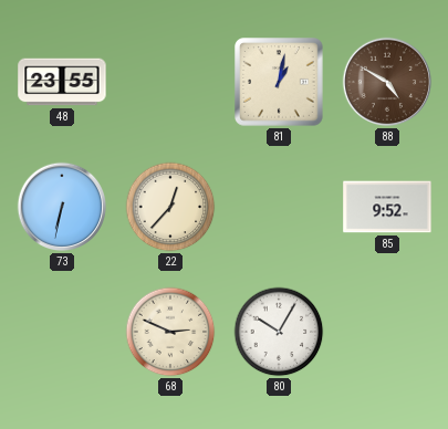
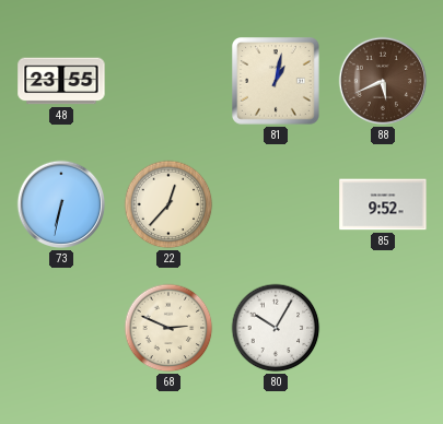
88: 4:50 -> 5:41 (383, 81)
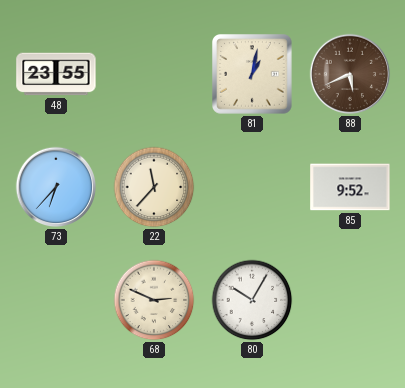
73: 6:32 -> 6:37 (56, 187)
22: 12:37 -> 11:37 (154, 187)
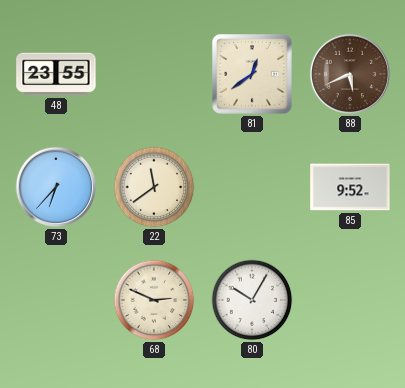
81: 1:02 -> 12:39 (252, 74)
22: 11:37 -> 11:39 (154, 187)
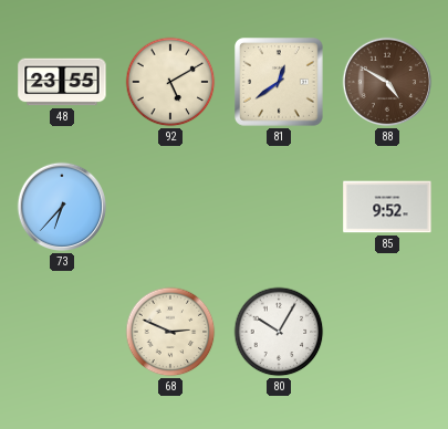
92: none -> 5:10 (170, 82)
88: 5:41 -> 4:50 (387, 82)
22: 11:39 -> none (154, 187)
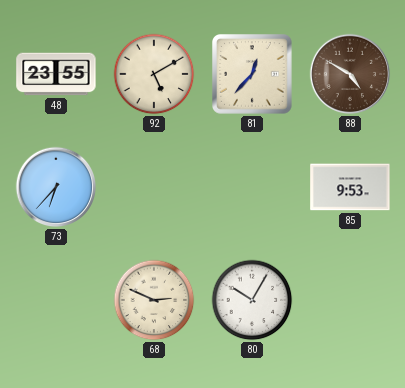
81: 12:39 -> 12:37 (252, 74)
85: 9:52 -> 9:53 (350, 187)
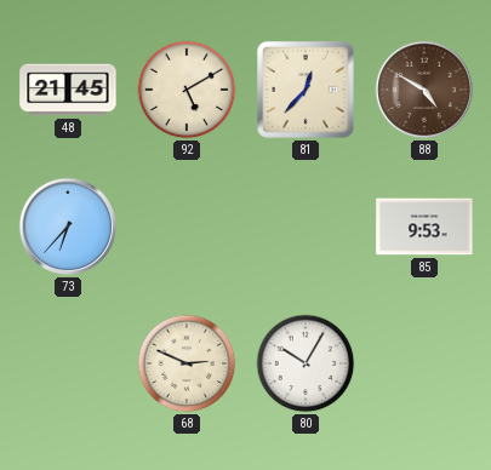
48: 23:55 -> 21:45 (68, 90)
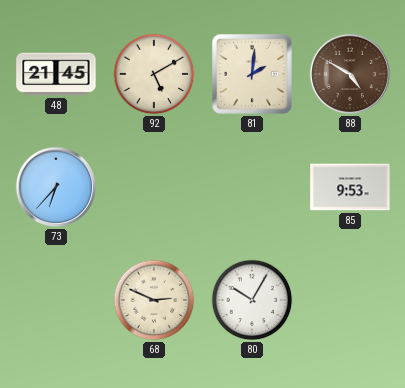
81: 12:37 -> 2:01 (252, 74)
